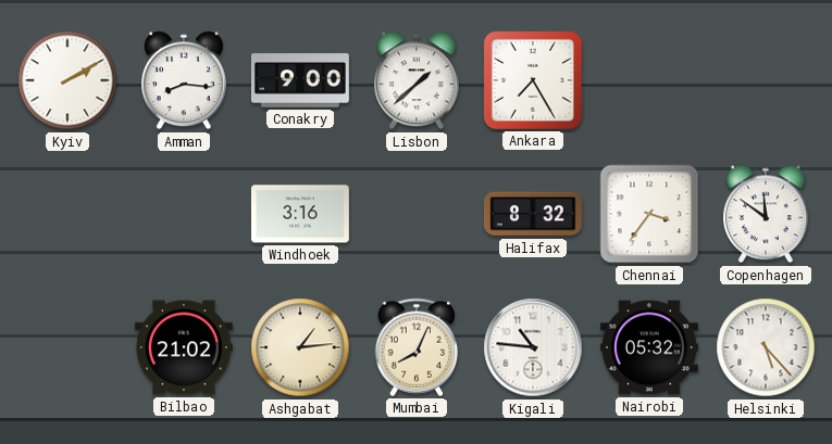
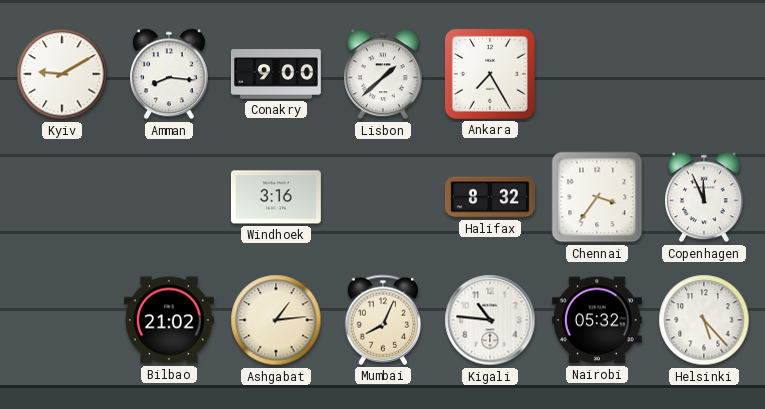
Kyiv: 2:10 -> 9:10 (62, 74)
Copenhagen: 11:51 -> 11:56 (705, 197)
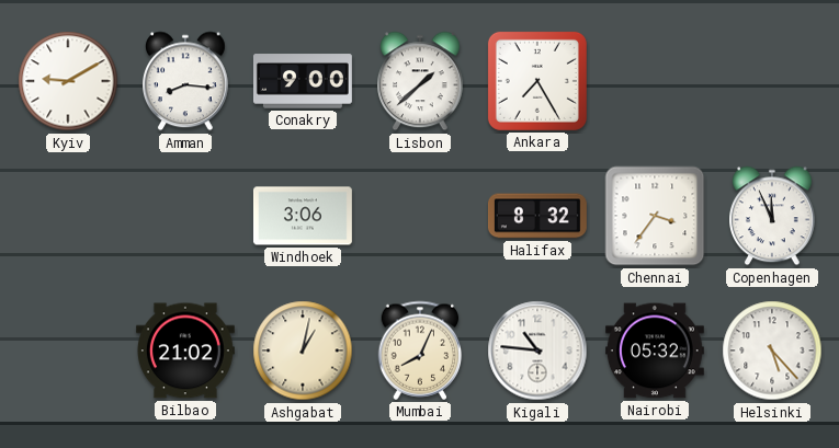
Windhoek: 3:16 -> 3:06 (303, 216)
Ashgabat: 1:14 -> 1:02 (303, 351)
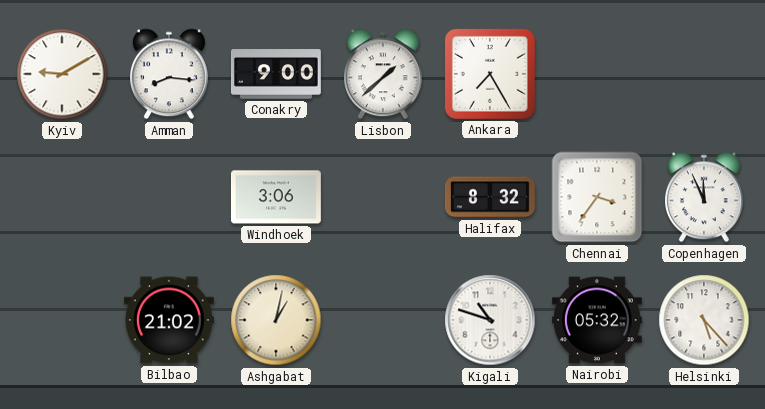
Mumbai: 8:04 -> none (420, 351)
Kigali: 10:46 -> 10:48 (490, 320)
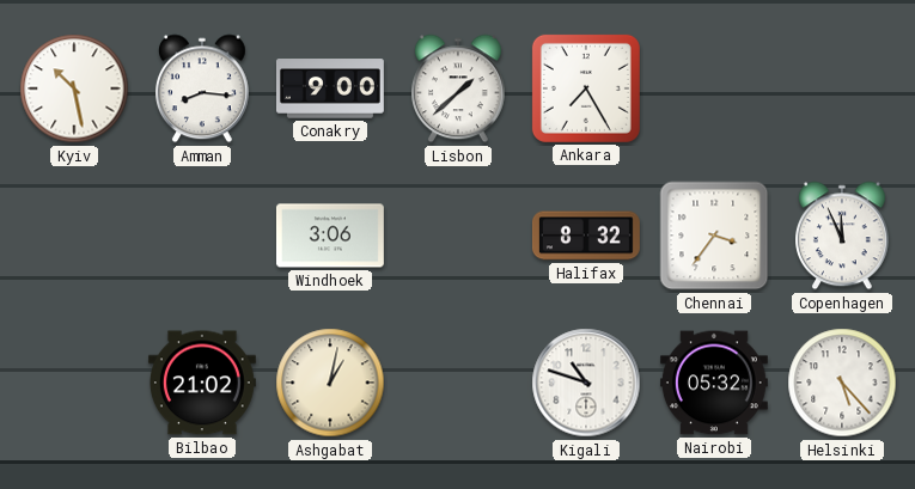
Kyiv: 9:10 -> 10:28 (74, 88)
